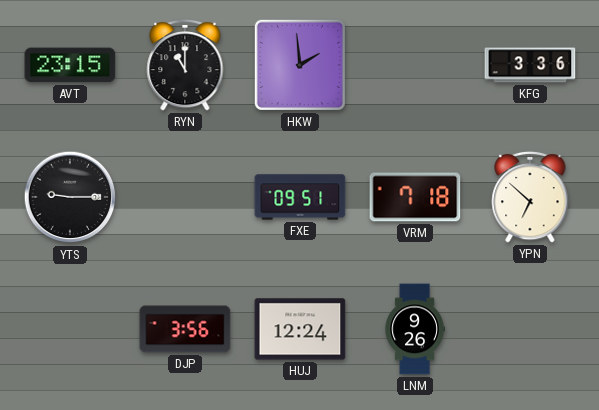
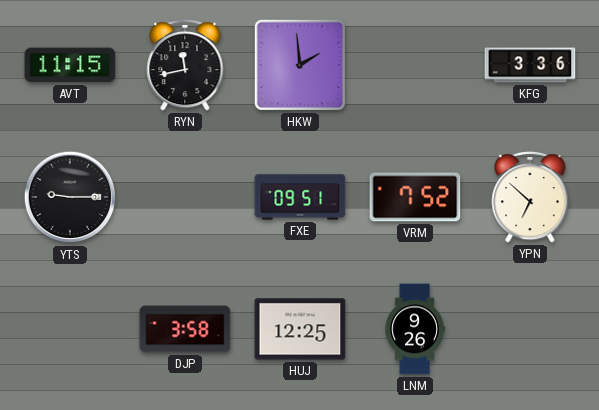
AVT: 23:15 -> 11:15 (70, 65)
RYN: 11:00 -> 11:43 (185, 65)
VRM: 7:18 -> 7:52 (415, 197)
DJP: 3:56 -> 3:58 (185, 329)
HUJ: 12:24 -> 12:25 (300, 329)
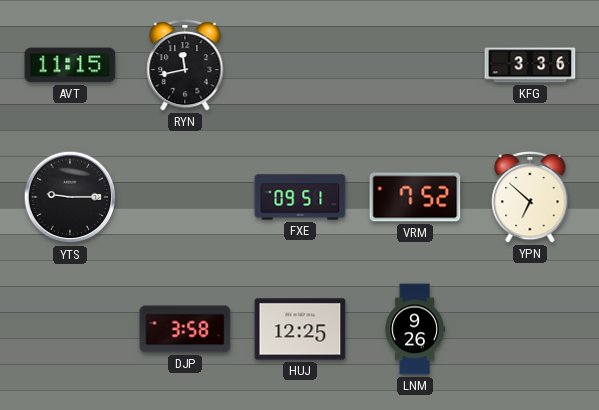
HKW: 1:59 -> none (300, 65)
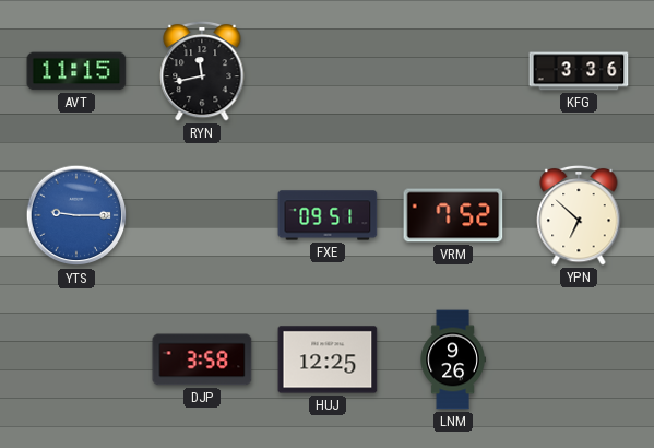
YTS dial: black -> blue (76, 215)
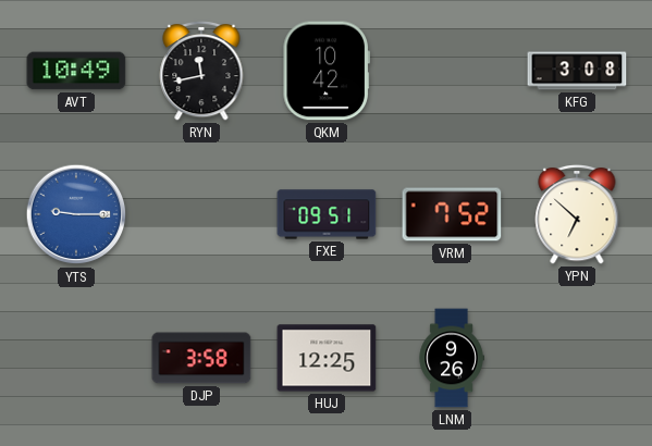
AVT: 11:15 -> 10:49 (76, 71)
QKM: none -> 10:42 (327, 71)
KFG: 3:36 -> 3:08 (577, 71)
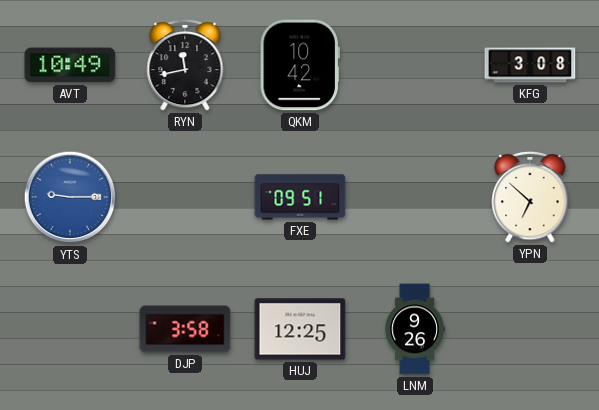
VRM: 7:52 -> none (452, 214)
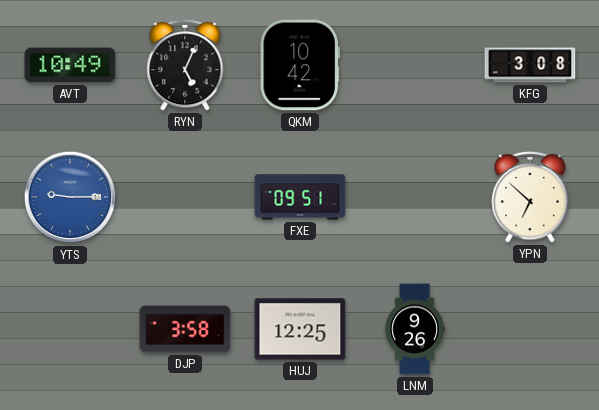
RYN: 11:43 -> 5:04 (185, 65)
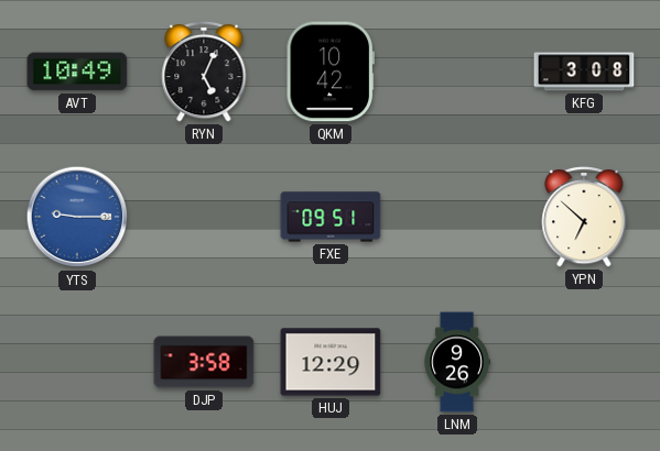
HUJ: 12:25 -> 12:29 (331, 362)
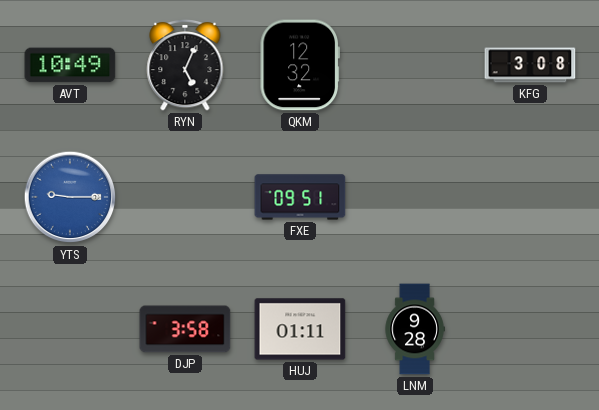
QKM: 10:42 -> 12:32 (300, 65)
YPN: 6:52 -> none (584, 217)
HUJ: 12:29 -> 01:11 (300, 329)
LNM: 9:26 -> 9:28 (415, 329)
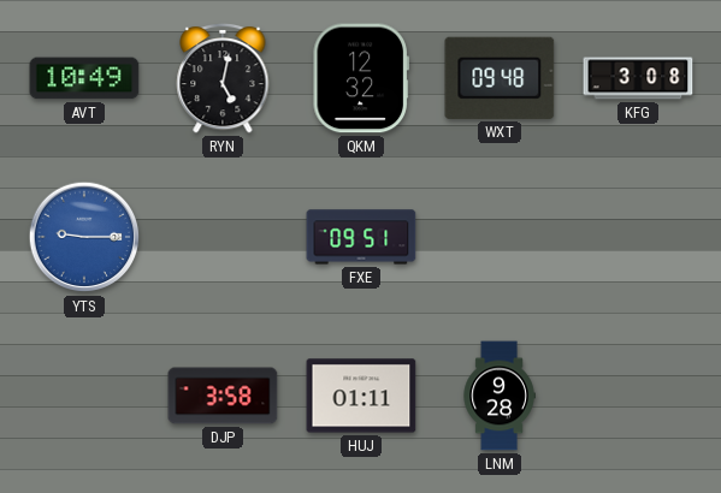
RYN: 5:04 -> 5:02 (223, 78)
WXT: none -> 09:48 (500, 78)
